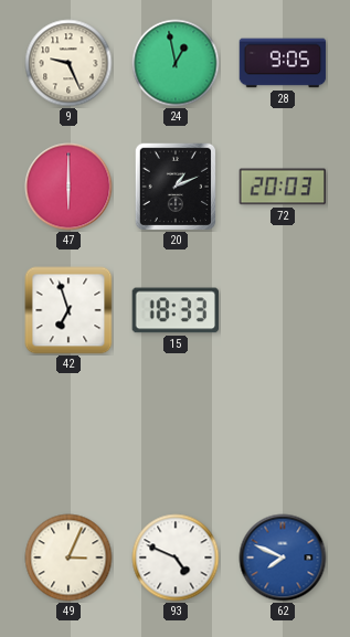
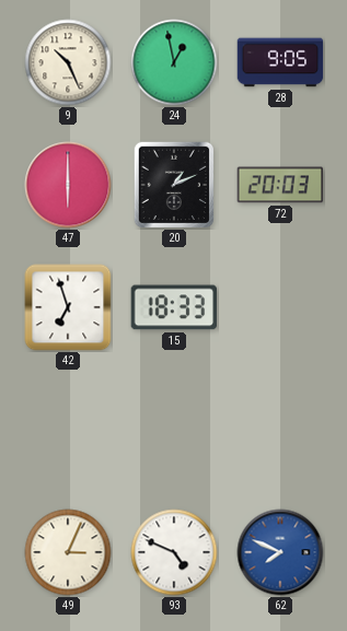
9: 9:26 -> 10:26 (68, 62)
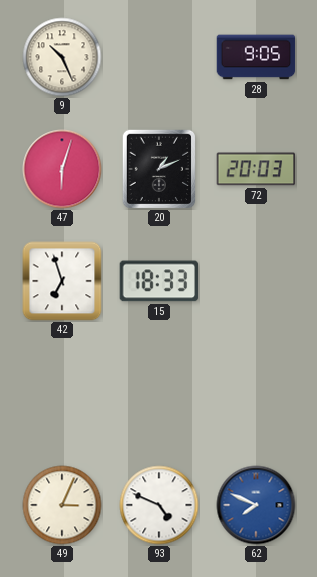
24: 12:58 -> none (174, 62)
47: 6:00 -> 6:03 (62, 169)
